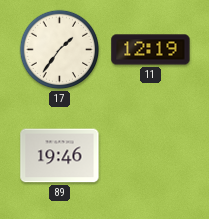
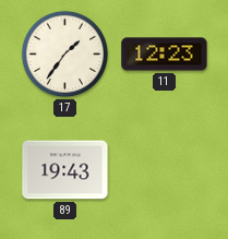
11: 12:19 -> 12:23 (165, 55)
89: 19:46 -> 19:43 (65, 170)
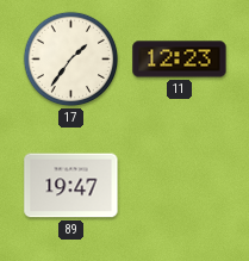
89: 19:43 -> 19:47 (71, 186)
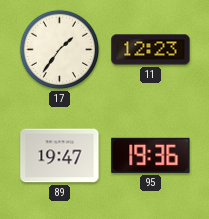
95: none -> 19:36 (151, 155)
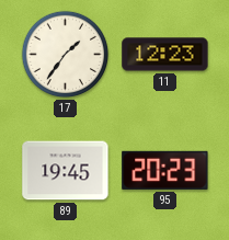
89: 19:47 -> 19:45 (66, 171)
95: 19:36 -> 20:23 (165, 170)
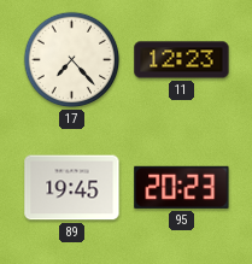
17: 1:36 -> 7:23 (72, 60)
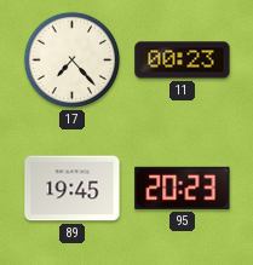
11: 12:23 -> 00:23 (183, 61)
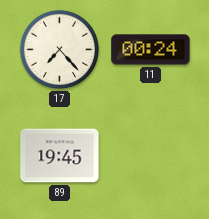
11: 00:23 -> 00:24 (151, 50)
95: 20:23 -> none (183, 188)
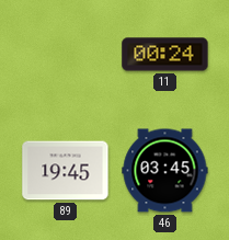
17: 7:23 -> none (60, 50)
46: none -> 03:45 (165, 171)
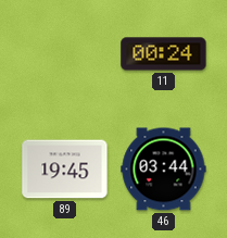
46: 03:45 -> 03:44 (164, 170)
